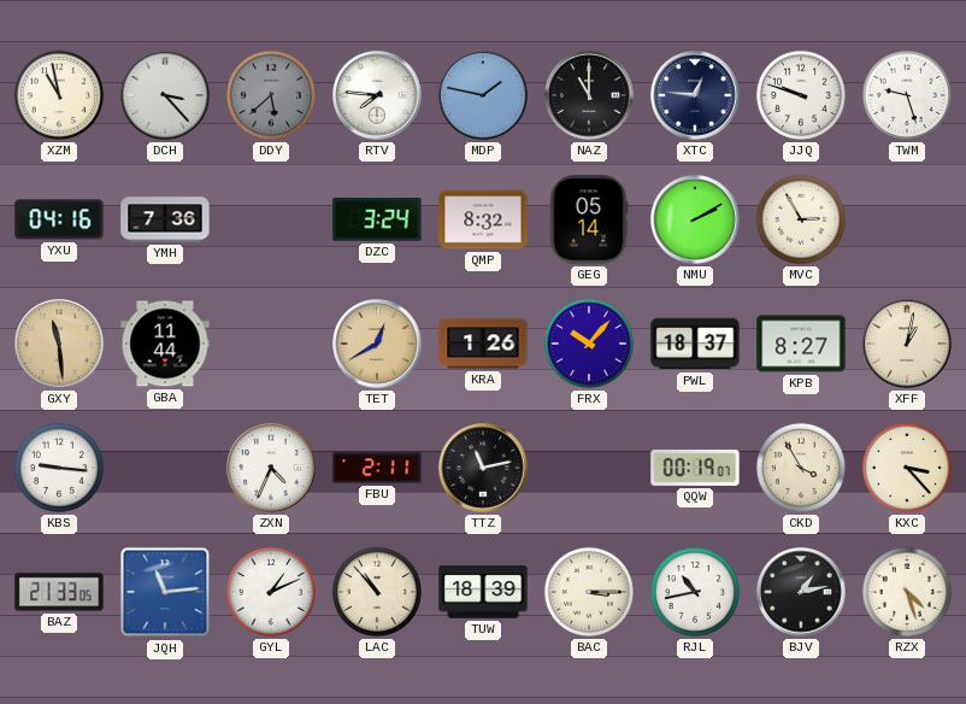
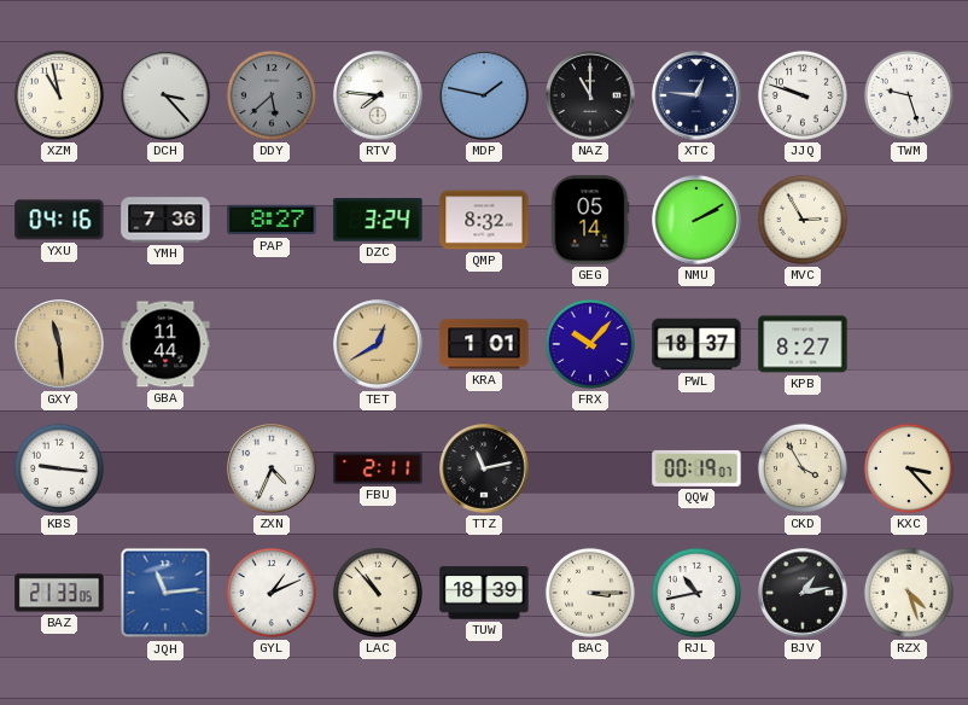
PAP: none -> 8:27 (272, 220)
KRA: 1:26 -> 1:01 (484, 344)
XFF: 1:02 -> none (907, 344)
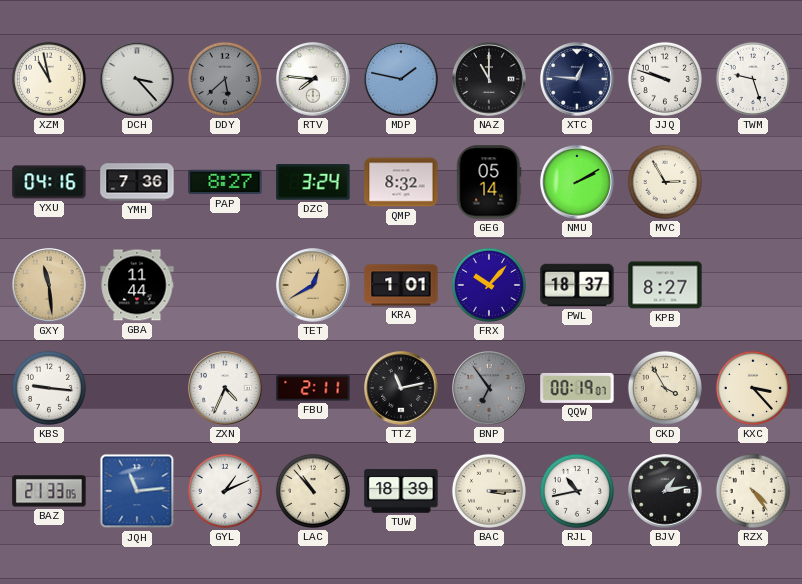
BNP: none -> 6:54 (489, 388)
RZX: 4:27 -> 4:24 (753, 491)
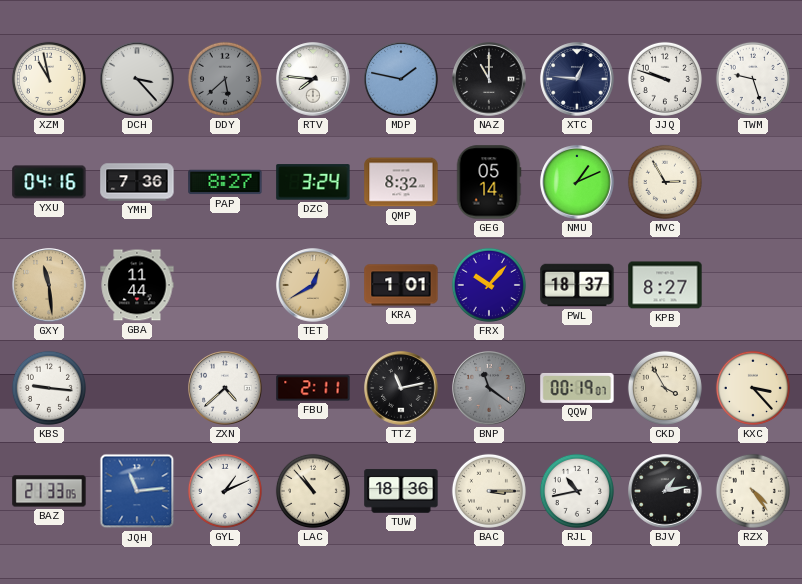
NMU: 2:10 -> 1:11 (577, 182)
ZXN: 4:34 -> 4:38 (225, 388)
BNP: 6:54 -> 11:21 (489, 388)
TUW: 18:39 -> 18:36 (401, 491)
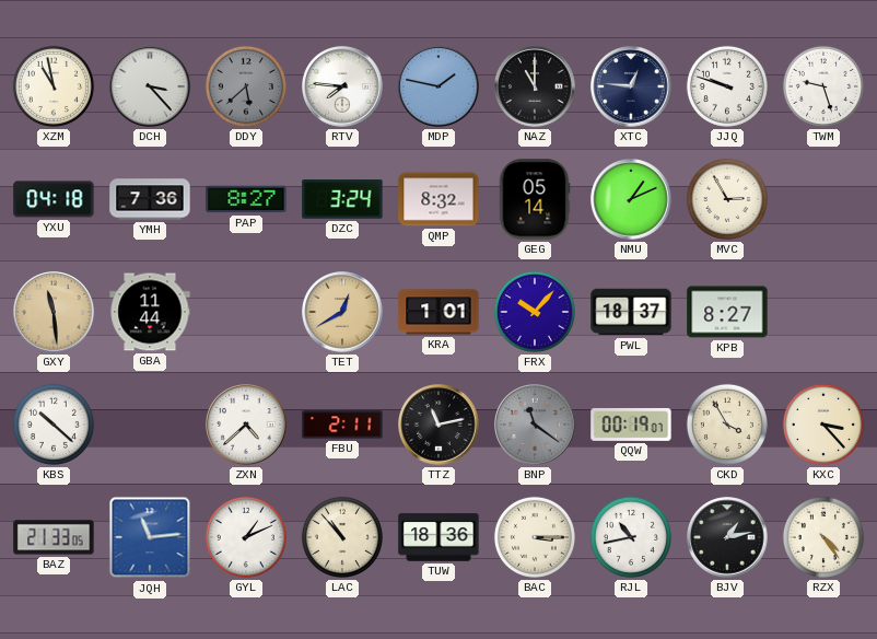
YXU: 04:16 -> 04:18 (54, 199)
KBS: 9:16 -> 10:22 (54, 425)
